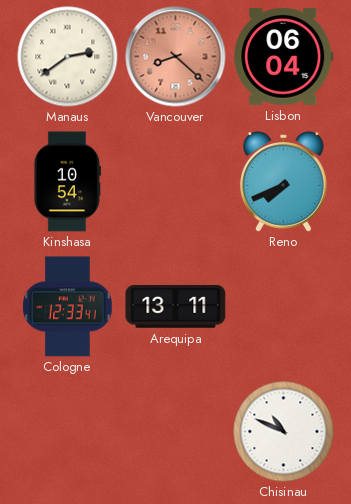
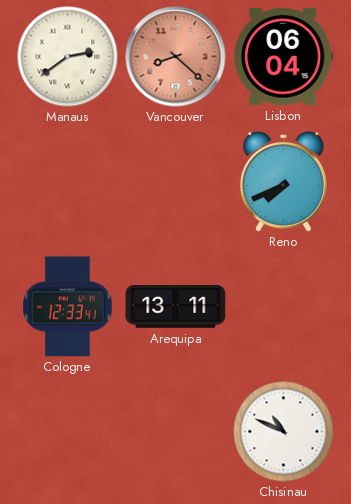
Kinshasa: 10:54 -> none (67, 182)
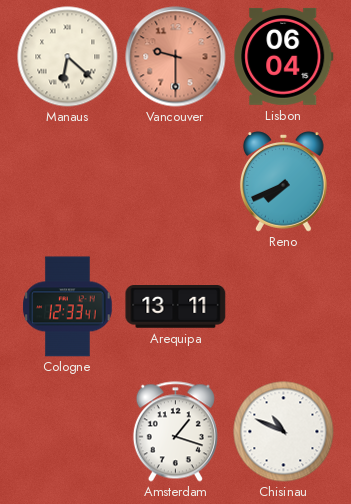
Manaus: 2:39 -> 6:22 (68, 57)
Vancouver: 8:22 -> 9:30 (176, 57)
Amsterdam: none -> 1:18 (175, 432)
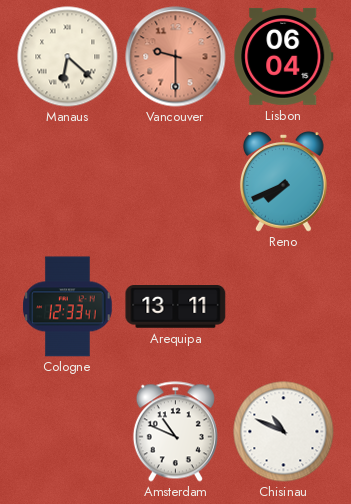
Amsterdam: 1:18 -> 10:49 (175, 432)
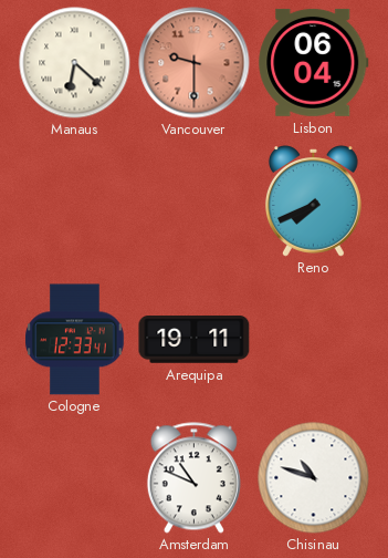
Arequipa: 13:11 -> 19:11 (195, 340)
Chisinau: 10:49 -> 10:48 (314, 478)
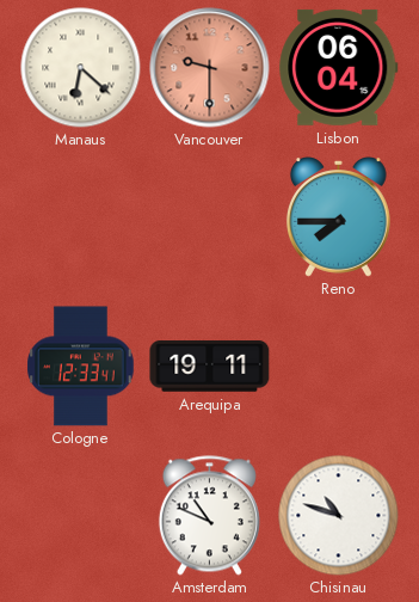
Reno: 7:41 -> 7:45 (338, 217)
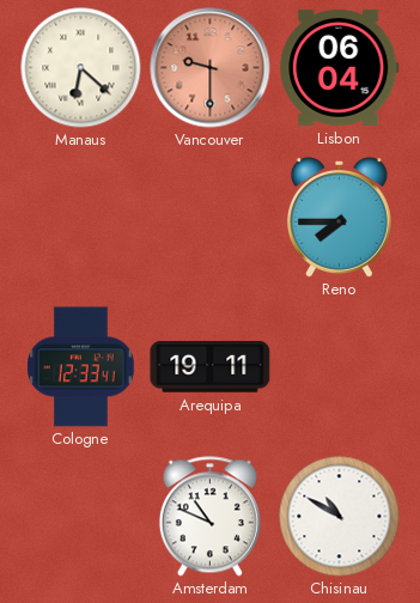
Chisinau: 10:48 -> 10:50 (340, 517)
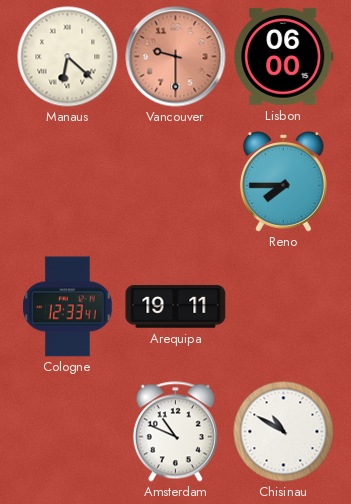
Lisbon: 06:04 -> 06:00 (284, 56)
